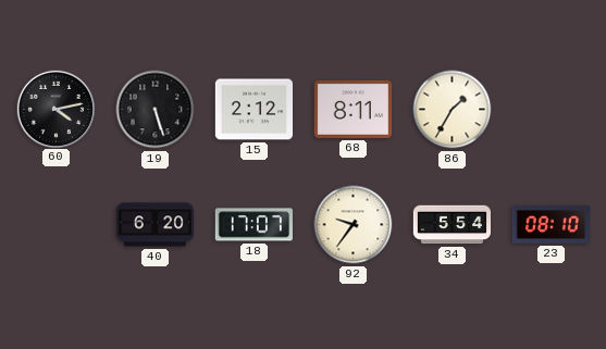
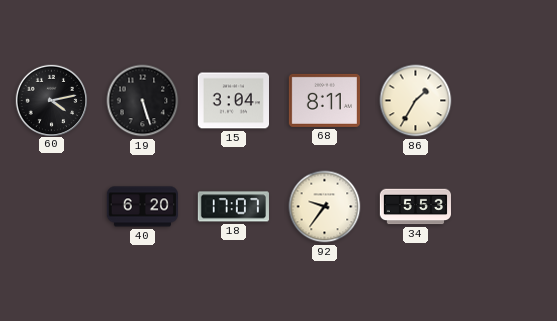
15: 2:12 -> 3:04 (233, 101)
34: 5:54 -> 5:53 (415, 207)
23: 08:10 -> none (551, 224)
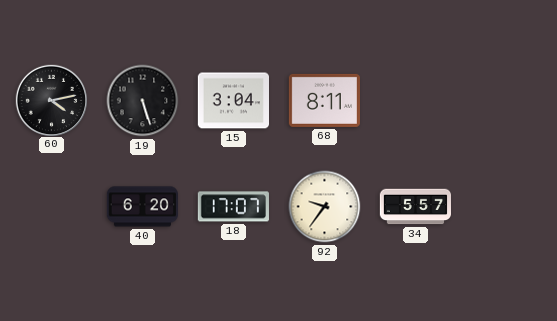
86: 1:35 -> none (416, 101)
34: 5:53 -> 5:57 (415, 207)
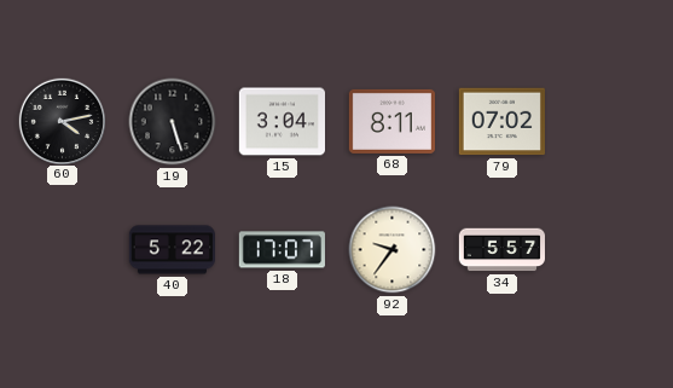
79: none -> 07:02 (501, 122)
40: 6:20 -> 5:22 (172, 250)
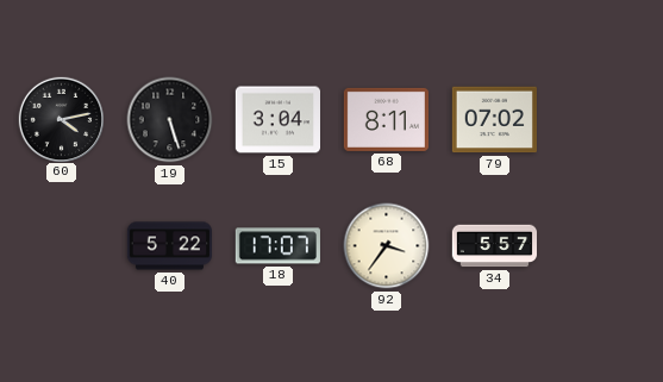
92: 9:36 -> 3:36 (387, 246)
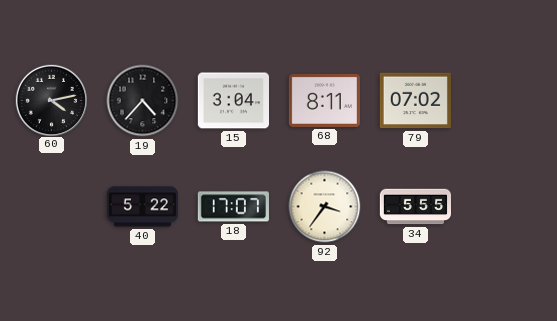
19: 5:27 -> 4:37 (143, 101)
34: 5:57 -> 5:55 (415, 207)
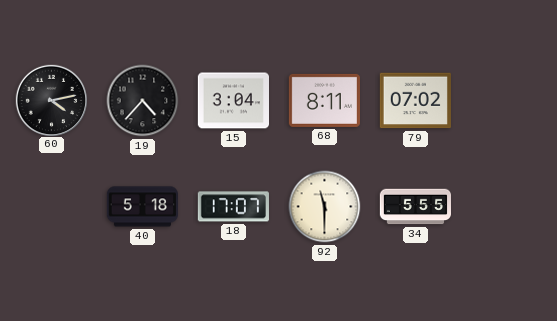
40: 5:22 -> 5:18 (142, 207)
92: 3:36 -> 11:30 (325, 207)
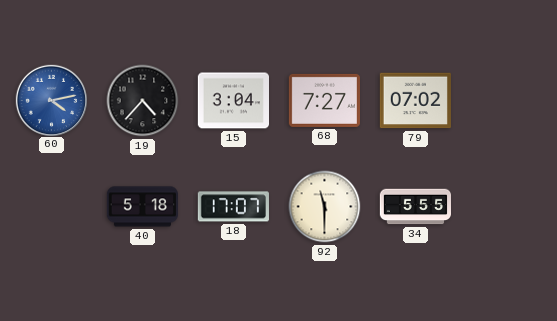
60 dial: black -> blue (51, 100)
68: 8:11 -> 7:27 (324, 100)
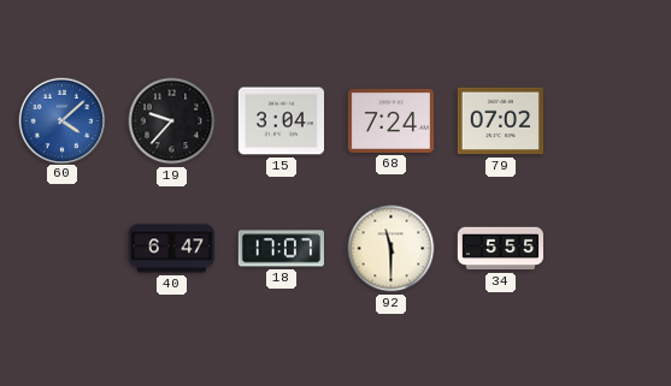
60: 4:13 -> 4:08 (61, 120)
19: 4:37 -> 9:37 (172, 121)
68: 7:27 -> 7:24 (390, 120)
40: 5:18 -> 6:47 (171, 249)
